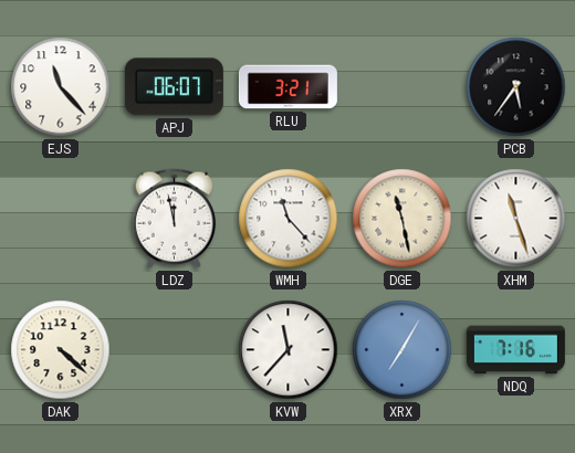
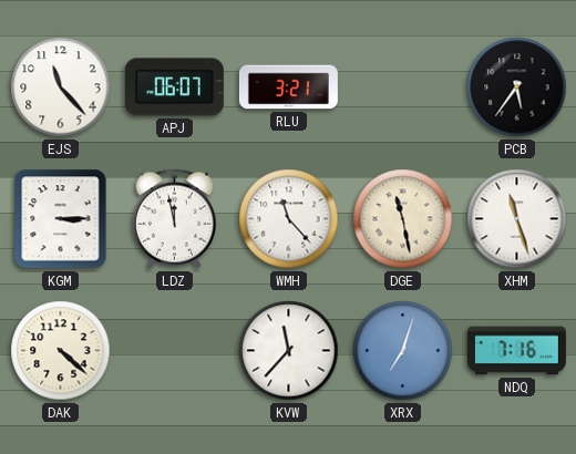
KGM: none -> 3:15 (61, 219)
XRX: 7:05 -> 7:03 (403, 351)
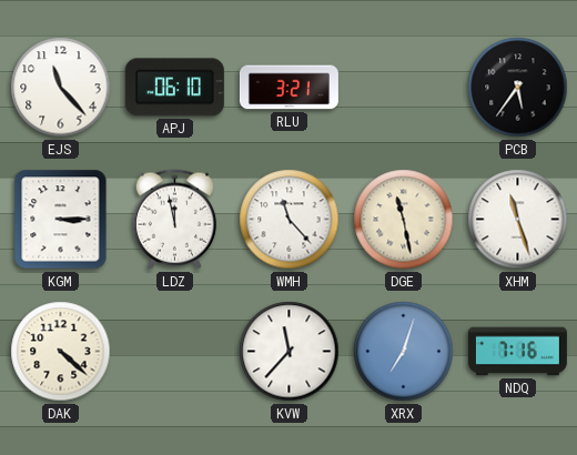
APJ: 06:07 -> 06:10 (174, 88)
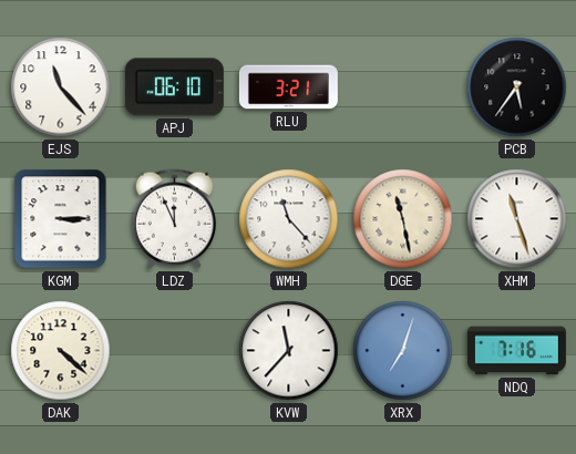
LDZ: 11:58 -> 11:56 (174, 219)
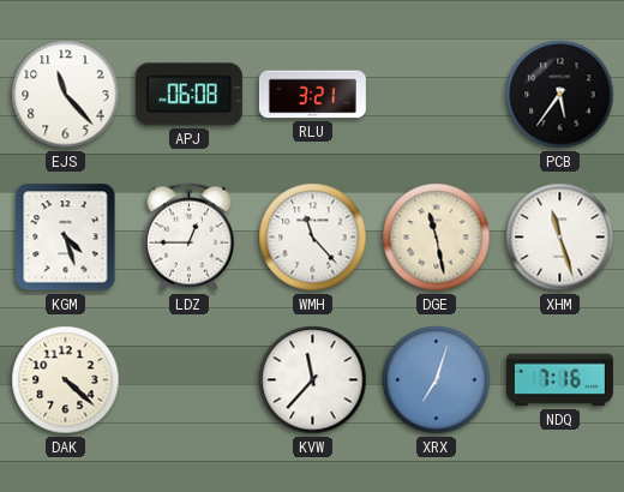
APJ: 06:10 -> 06:08 (188, 95)
KGM: 3:15 -> 4:27 (66, 238)
LDZ: 11:56 -> 12:45 (188, 238)
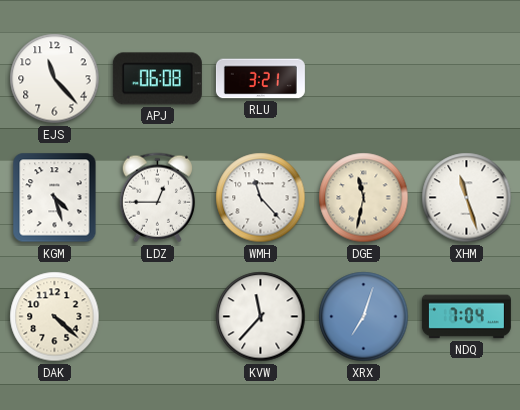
PCB: 5:36 -> none (560, 95)
DGE: 11:28 -> 11:32 (364, 198)
NDQ: 7:16 -> 7:04 (466, 317)
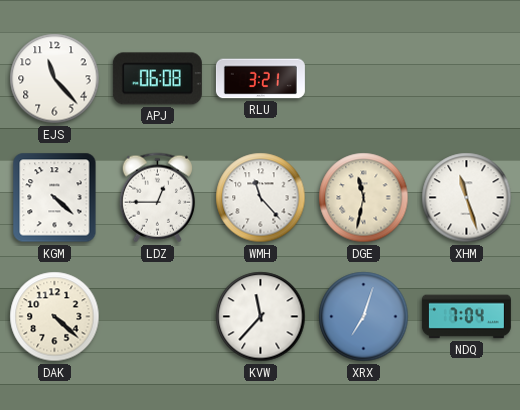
KGM: 4:27 -> 4:22 (55, 198)
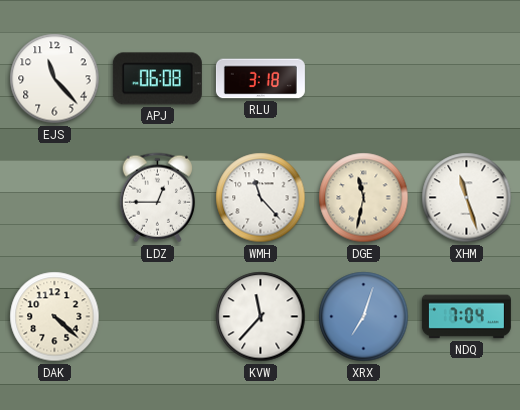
RLU: 3:21 -> 3:18 (260, 79)
KGM: 4:22 -> none (55, 198)
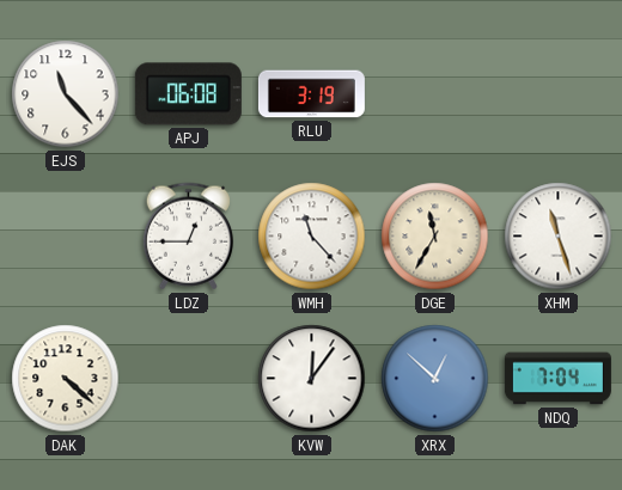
RLU: 3:18 -> 3:19 (311, 94)
DGE: 11:32 -> 11:35 (435, 237)
KVW: 11:37 -> 12:06 (312, 379)
XRX: 7:03 -> 12:52 (435, 379)
